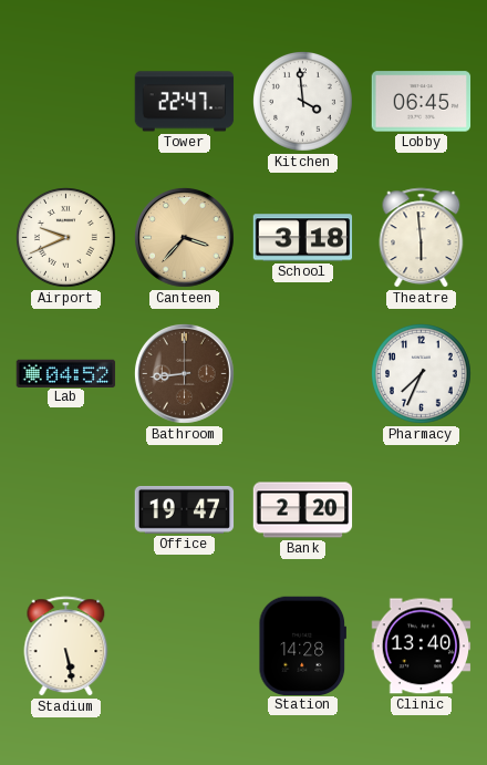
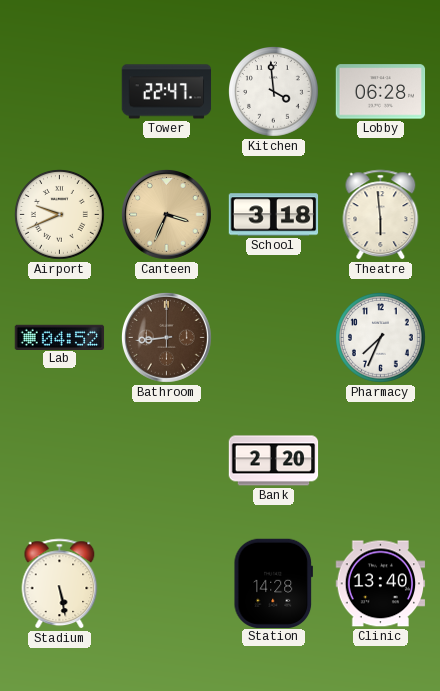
Lobby: 06:45 -> 06:28 (381, 92)
Canteen: 3:37 -> 3:34 (166, 214)
Office: 19:47 -> none (185, 509)
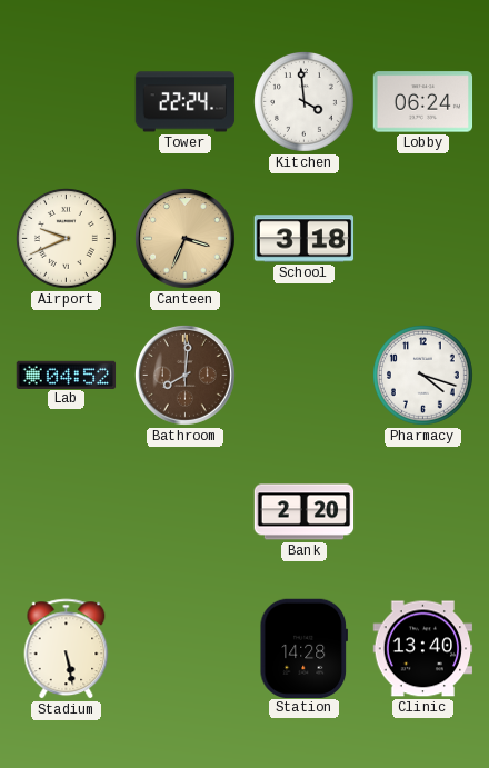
Tower: 22:47 -> 22:24 (186, 102)
Lobby: 06:28 -> 06:24 (423, 102)
Theatre: 5:59 -> none (381, 215)
Bathroom: 8:44 -> 8:01 (184, 375)
Pharmacy: 7:34 -> 4:18 (423, 376)
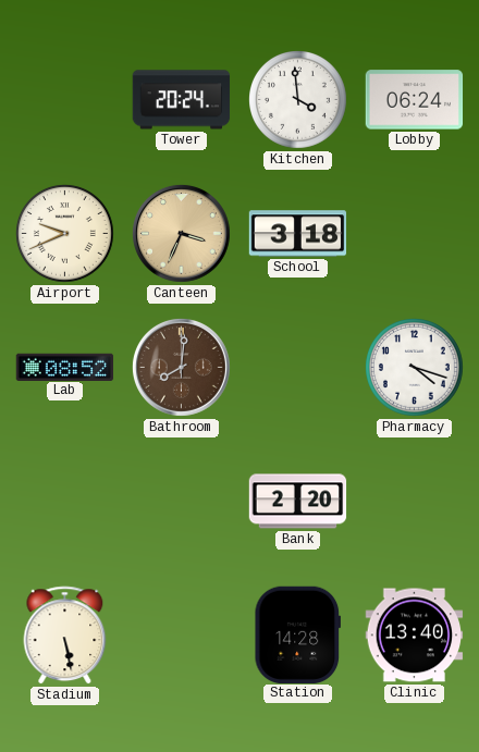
Tower: 22:24 -> 20:24 (182, 100)
Lab: 04:52 -> 08:52 (65, 367)
